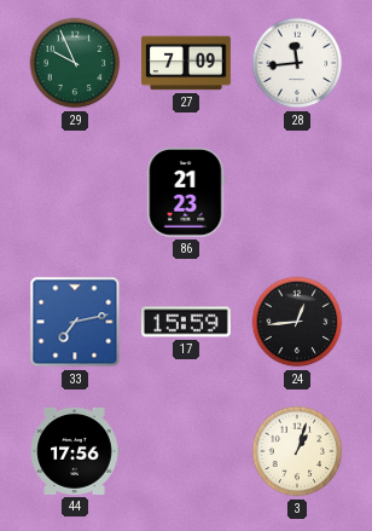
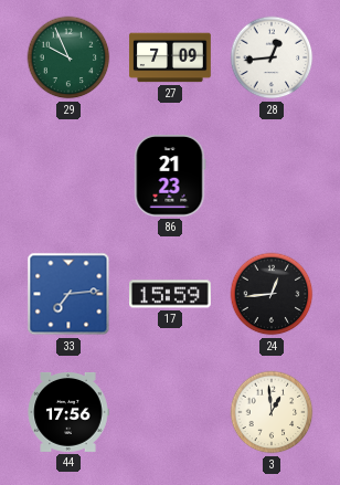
28: 11:44 -> 12:44 (272, 57)
33: 7:13 -> 7:14 (68, 294)
3: 1:03 -> 12:59 (272, 412)
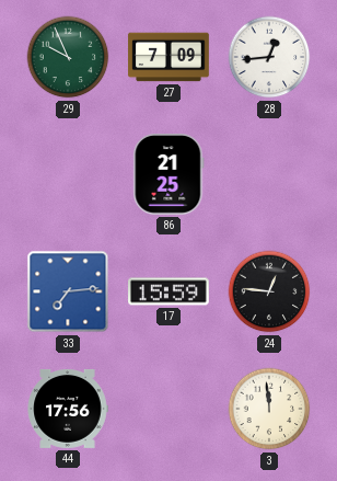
86: 21:23 -> 21:25 (168, 175)
24: 12:44 -> 12:46 (269, 291)
3: 12:59 -> 11:59 (269, 409)
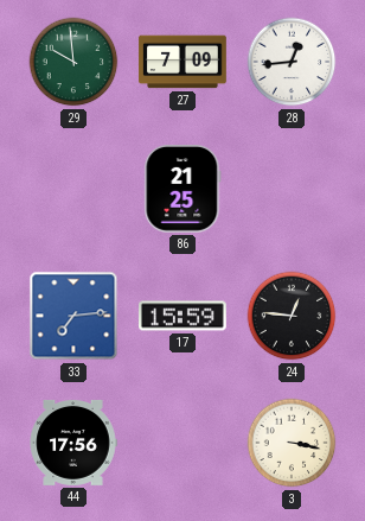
29: 9:56 -> 9:59 (73, 62)
3: 11:59 -> 3:17 (292, 443)
